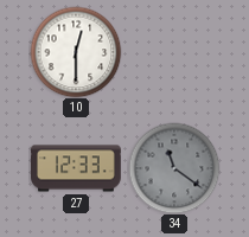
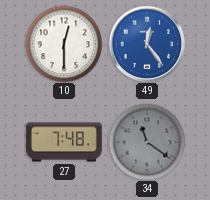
49: none -> 12:24 (147, 44)
27: 12:33 -> 7:48 (65, 142)
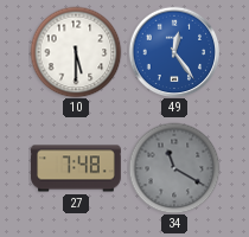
10: 12:30 -> 5:30 (76, 52)
34: 11:21 -> 11:20 (174, 168)
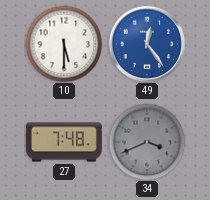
34: 11:20 -> 3:41 (147, 142)
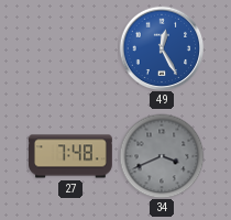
10: 5:30 -> none (64, 44)
49: 12:24 -> 12:25 (162, 48)
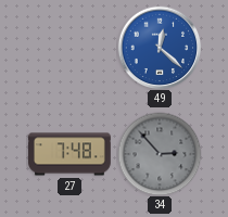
49: 12:25 -> 12:22 (160, 48)
34: 3:41 -> 2:53 (160, 154)
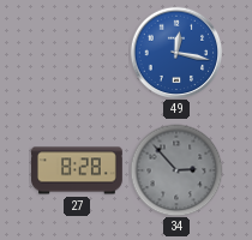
49: 12:22 -> 12:17 (176, 53)
27: 7:48 -> 8:28 (78, 170)
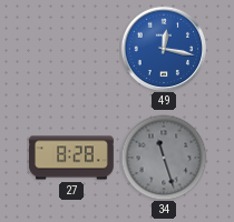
34: 2:53 -> 11:27 (164, 158)
